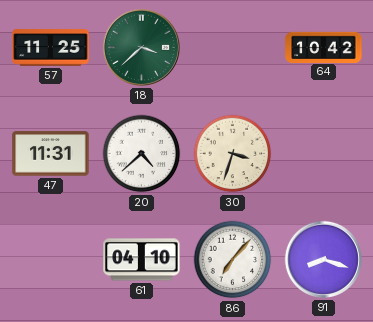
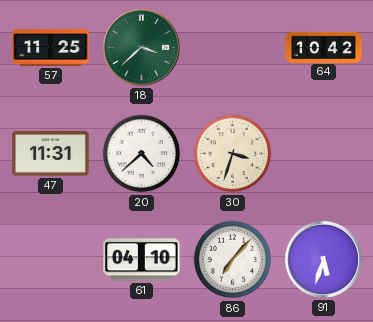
91: 8:18 -> 5:33 (323, 259)
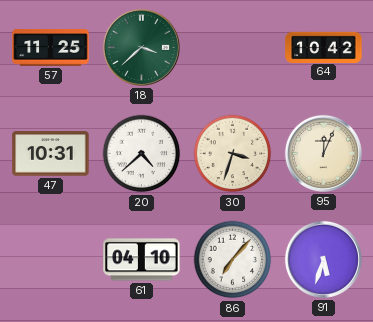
47: 11:31 -> 10:31 (51, 154)
95: none -> 12:04 (323, 153)
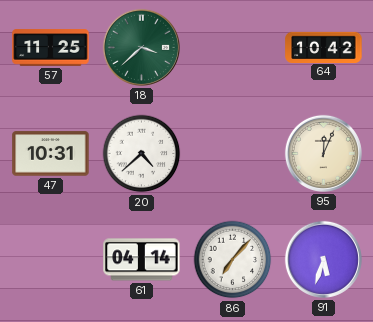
30: 3:33 -> none (233, 154)
61: 04:10 -> 04:14 (142, 260)
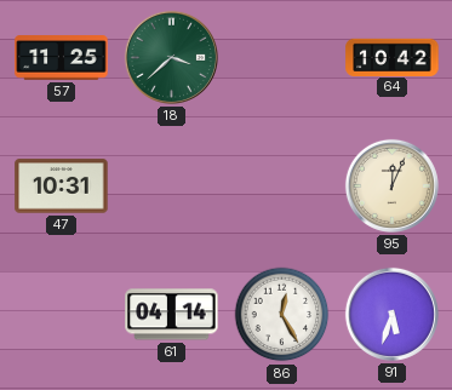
20: 4:38 -> none (142, 154)
86: 7:07 -> 12:25 (282, 315)
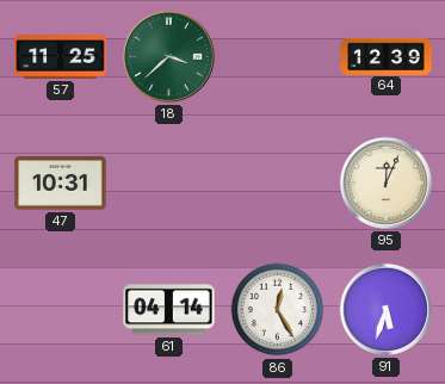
64: 10:42 -> 12:39 (387, 56)
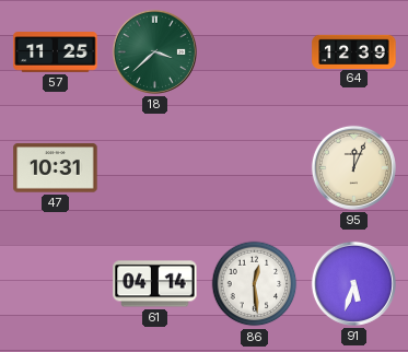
86: 12:25 -> 12:29 (255, 284)
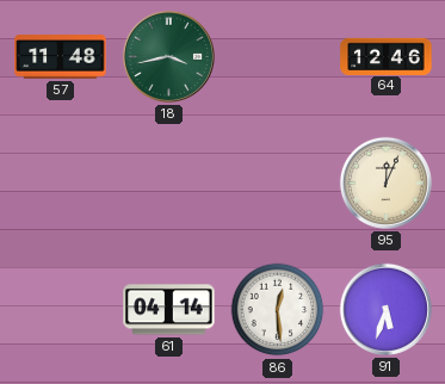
57: 11:25 -> 11:48 (61, 57)
18: 3:38 -> 3:43 (168, 56)
64: 12:39 -> 12:46 (387, 56)
47: 10:31 -> none (56, 168)
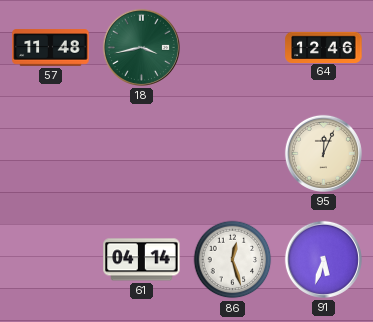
86: 12:29 -> 12:27 (233, 260)
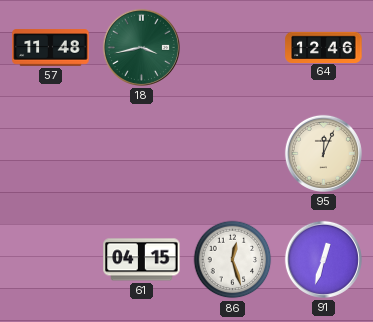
61: 04:14 -> 04:15 (142, 260)
91: 5:33 -> 12:33 (323, 259)
